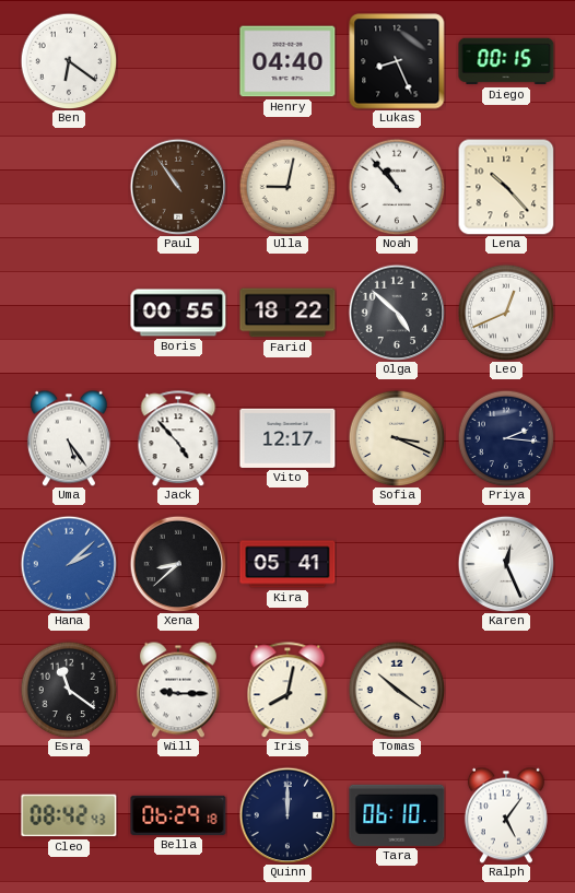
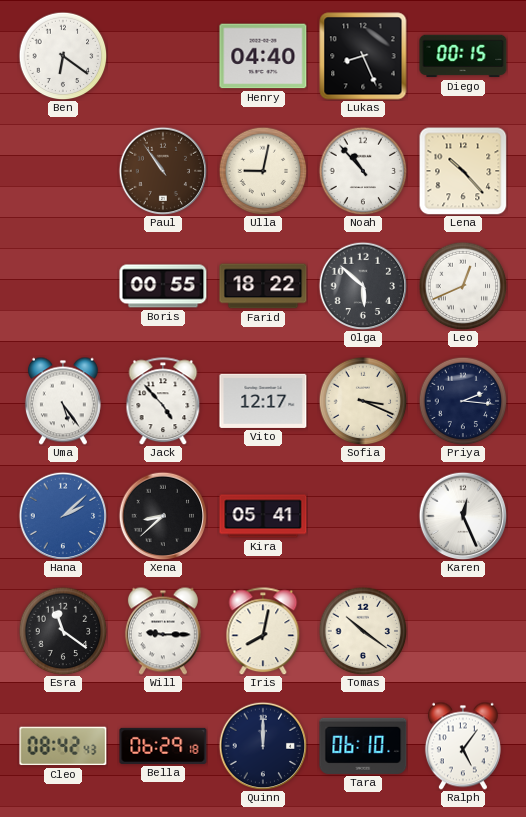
Olga: 4:52 -> 5:52 (363, 286)
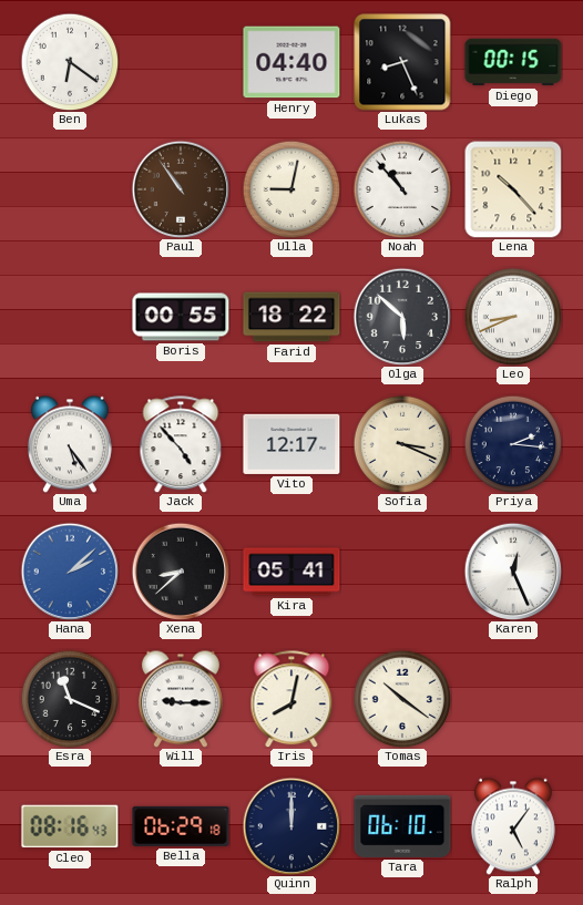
Leo: 12:41 -> 8:41 (513, 317)
Esra: 11:21 -> 11:19 (70, 699)
Cleo: 08:42 -> 08:16 (70, 826)
